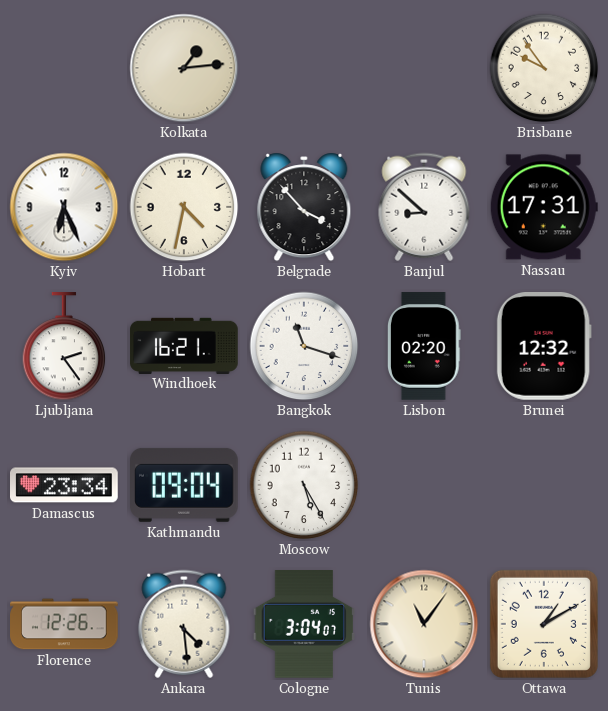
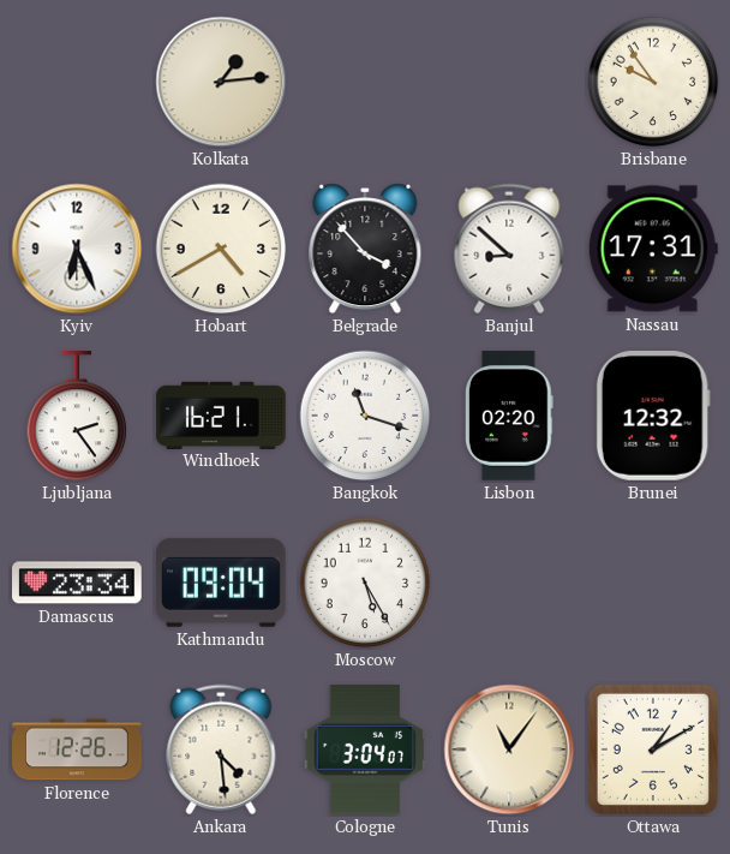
Hobart: 4:32 -> 4:40 (221, 249)
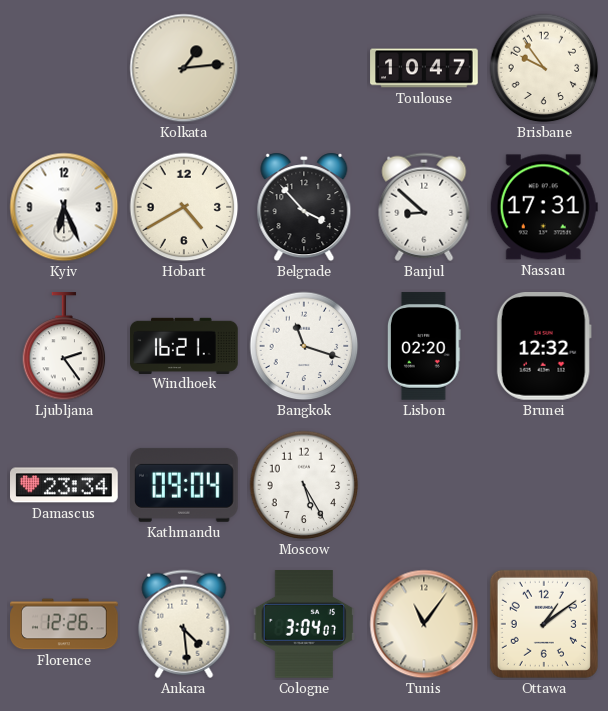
Toulouse: none -> 10:47 (424, 68)
Ottawa: 1:10 -> 1:09 (544, 624)
